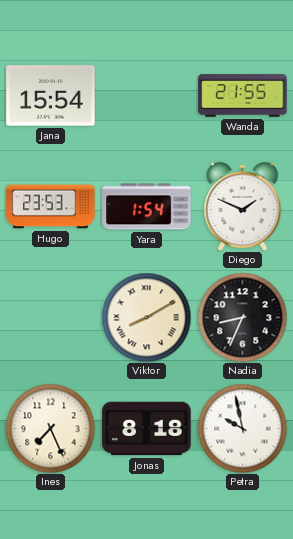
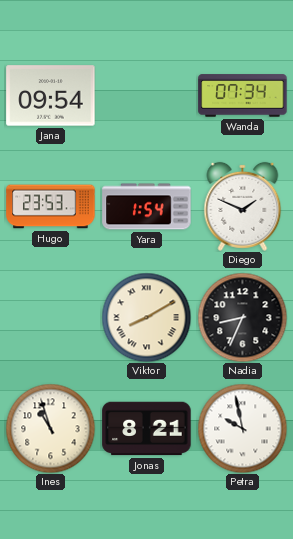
Jana: 15:54 -> 09:54 (51, 96)
Wanda: 21:55 -> 07:34 (243, 96)
Ines: 7:26 -> 10:57 (50, 428)
Jonas: 8:18 -> 8:21 (147, 429)
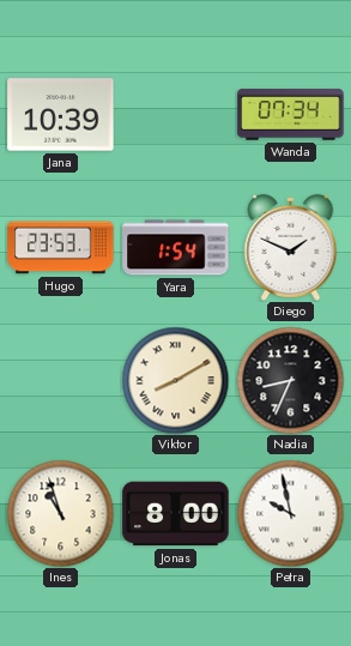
Jana: 09:54 -> 10:39 (61, 115)
Jonas: 8:21 -> 8:00 (176, 514)
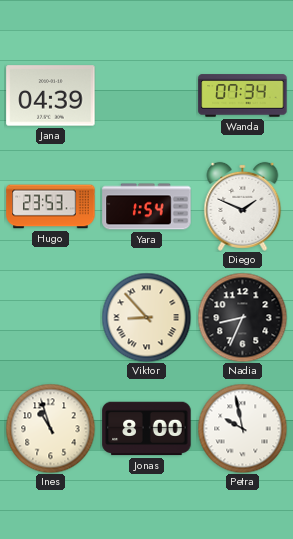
Jana: 10:39 -> 04:39 (51, 96)
Viktor: 8:10 -> 8:53 (146, 317)
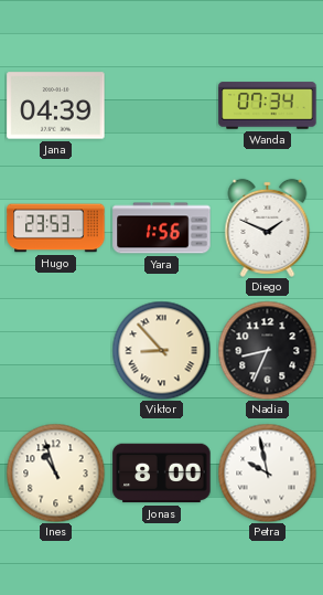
Yara: 1:54 -> 1:56 (162, 229)
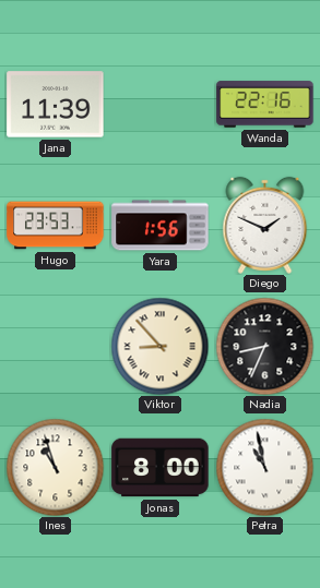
Jana: 04:39 -> 11:39 (56, 105)
Wanda: 07:34 -> 22:16 (265, 105)
Petra: 9:58 -> 10:58 (264, 467)
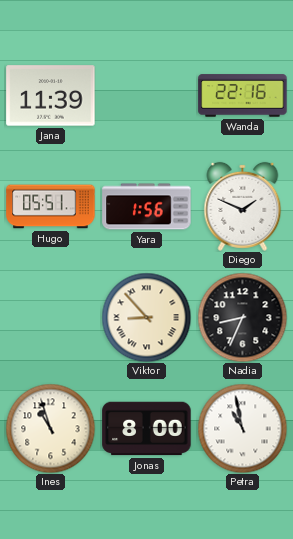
Hugo: 23:53 -> 05:51 (51, 207)
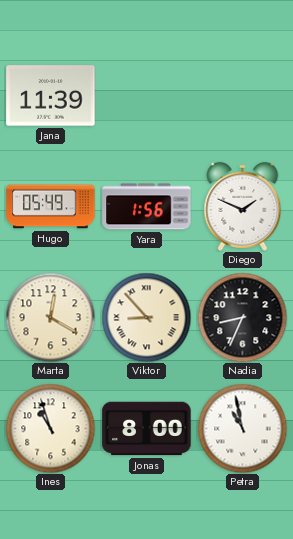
Wanda: 22:16 -> none (243, 96)
Hugo: 05:51 -> 05:49 (51, 207)
Marta: none -> 12:20 (50, 317)
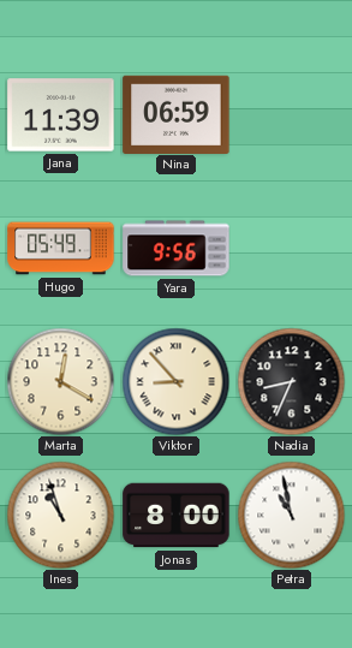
Nina: none -> 06:59 (177, 114)
Yara: 1:56 -> 9:56 (177, 249)
Diego: 1:49 -> none (243, 206)
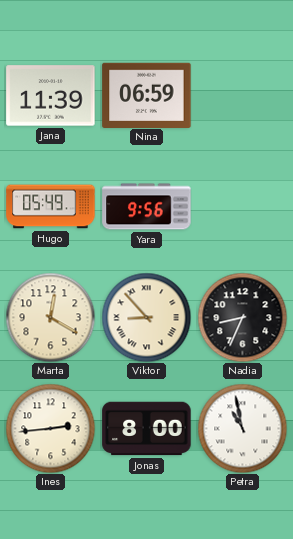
Ines: 10:57 -> 2:44 (50, 428)
